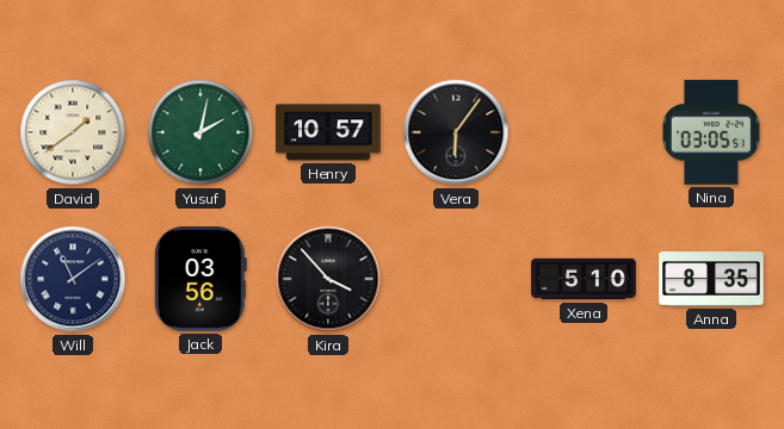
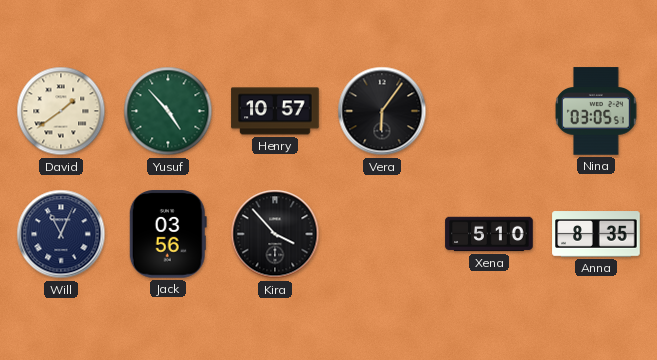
Yusuf: 2:02 -> 4:53 (168, 111)
Will: 11:09 -> 11:04 (61, 234)
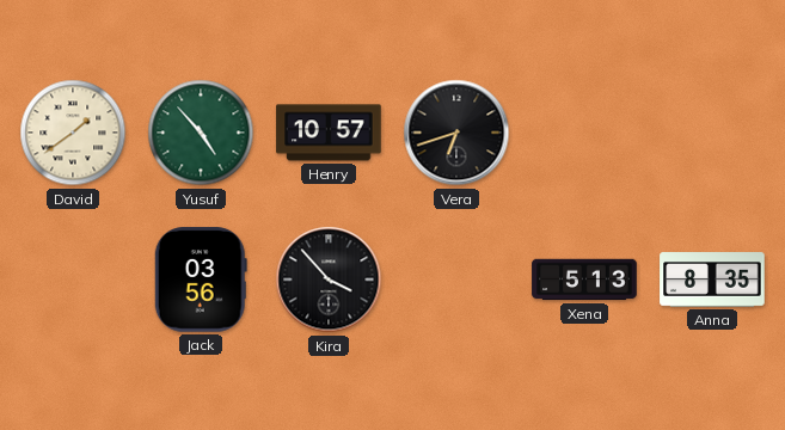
Vera: 6:06 -> 6:42 (456, 133)
Nina: 03:05 -> none (597, 111)
Will: 11:04 -> none (61, 234)
Xena: 5:10 -> 5:13 (584, 279)
